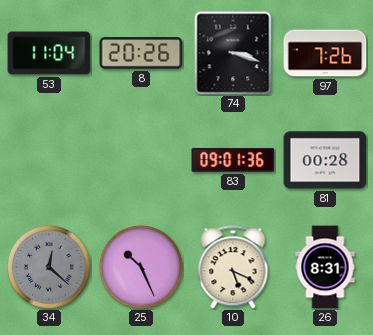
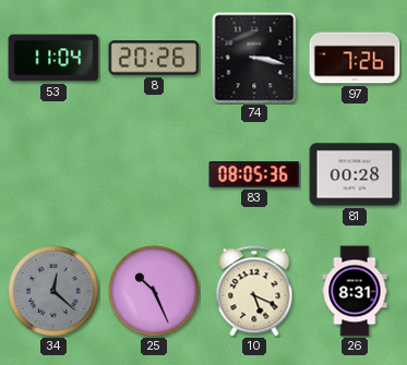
74: 3:18 -> 3:17 (254, 58)
83: 09:01 -> 08:05 (254, 174)
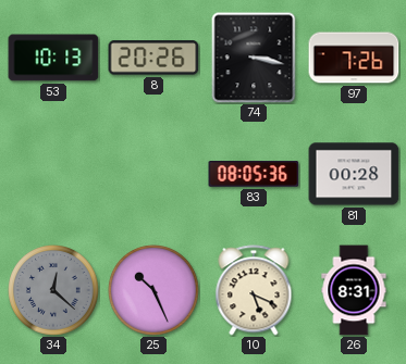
53: 11:04 -> 10:13 (53, 58)
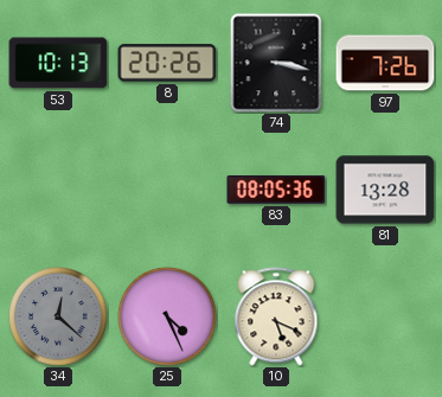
81: 00:28 -> 13:28 (385, 190)
25: 10:26 -> 4:26 (167, 316)
26: 8:31 -> none (354, 290)
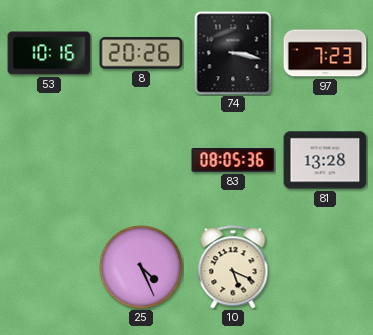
53: 10:13 -> 10:16 (49, 53)
97: 7:26 -> 7:23 (325, 53)
34: 12:22 -> none (58, 316)
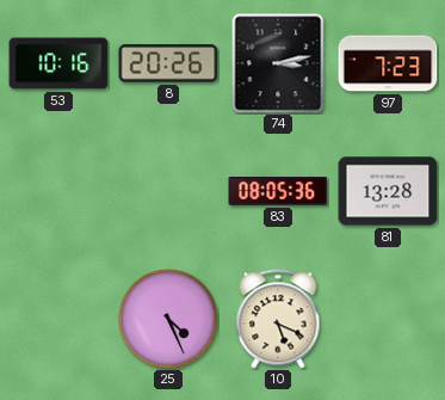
74: 3:17 -> 3:13 (278, 63)
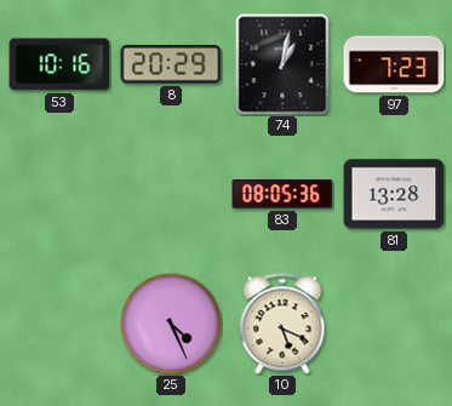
8: 20:26 -> 20:29 (171, 64)
74: 3:13 -> 1:02 (282, 64)
